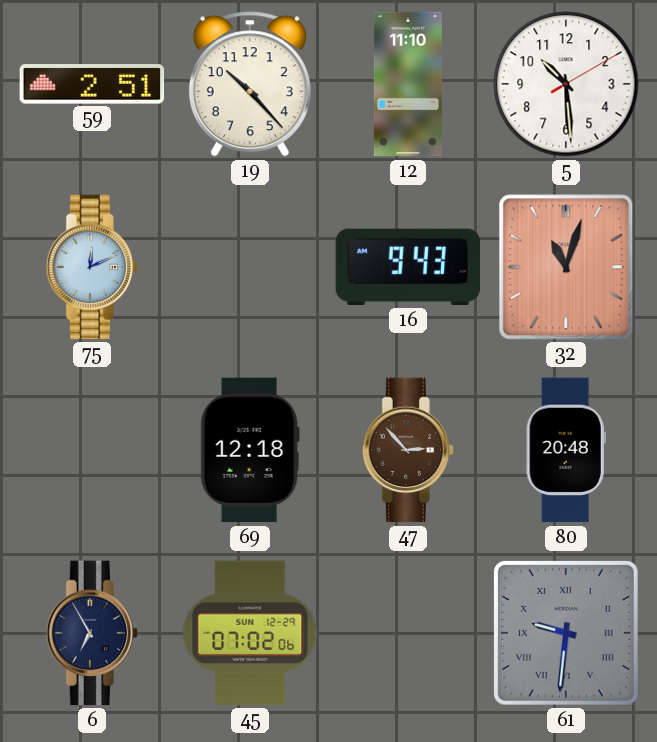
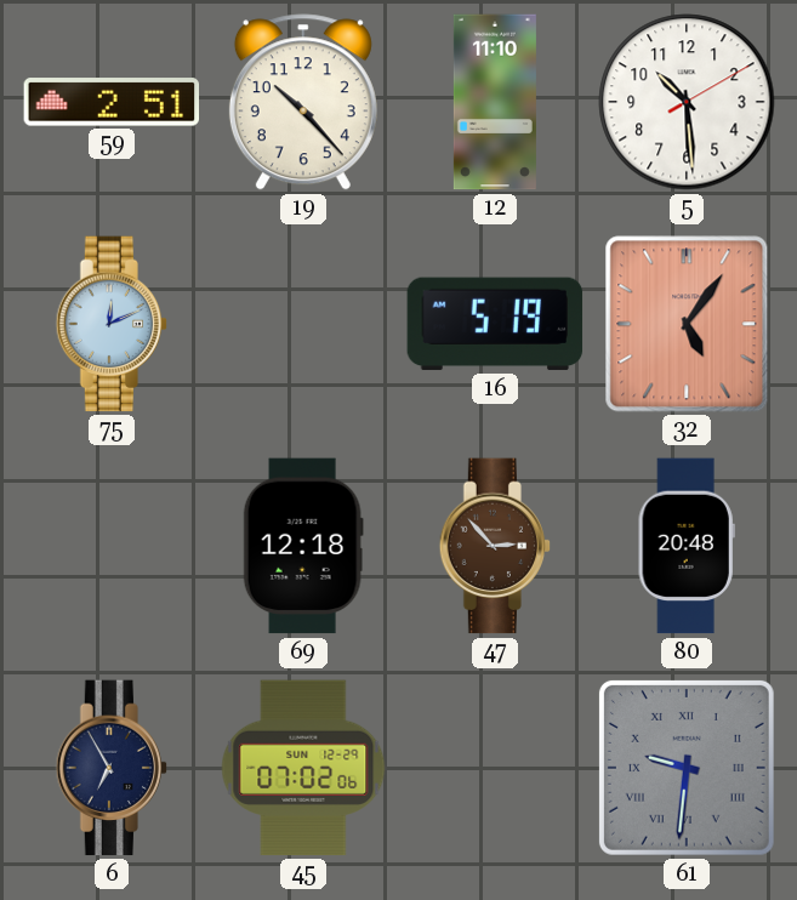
16: 9:43 -> 5:19 (495, 324)
32: 11:03 -> 5:06 (687, 324)
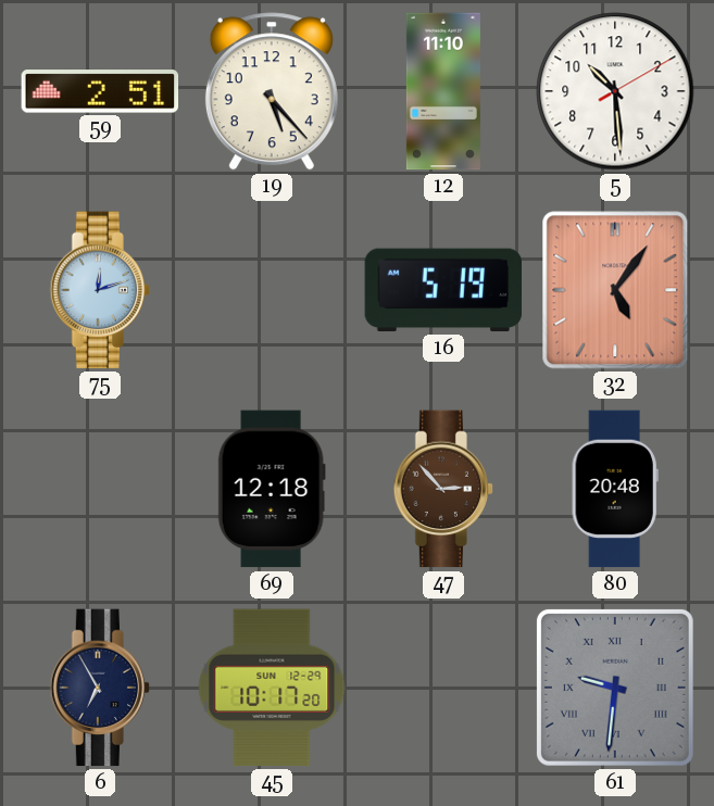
19: 10:23 -> 5:23 (272, 91)
75: 12:11 -> 12:12 (100, 290)
45: 07:02 -> 10:17 (272, 688)
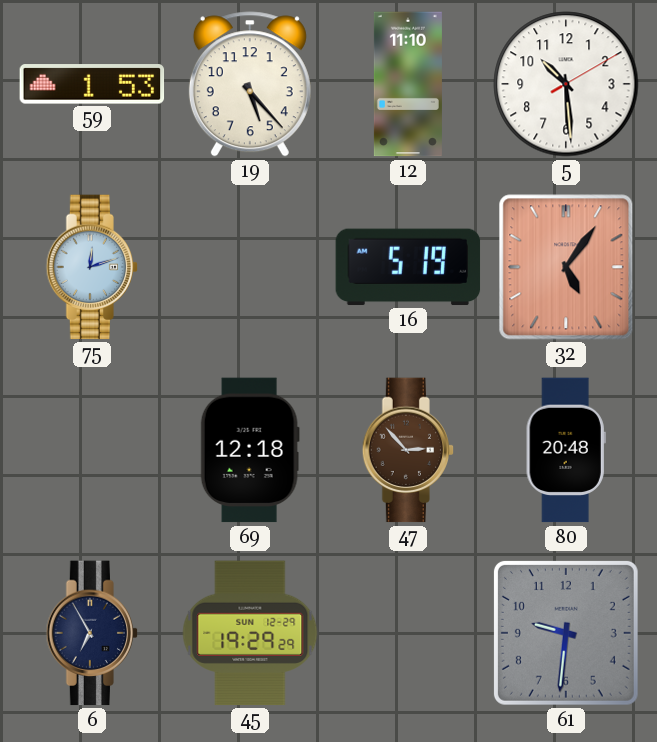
59: 2:51 -> 1:53 (92, 84)
45: 10:17 -> 19:29 (250, 633)
61 numerals: Roman -> Arabic (566, 633)
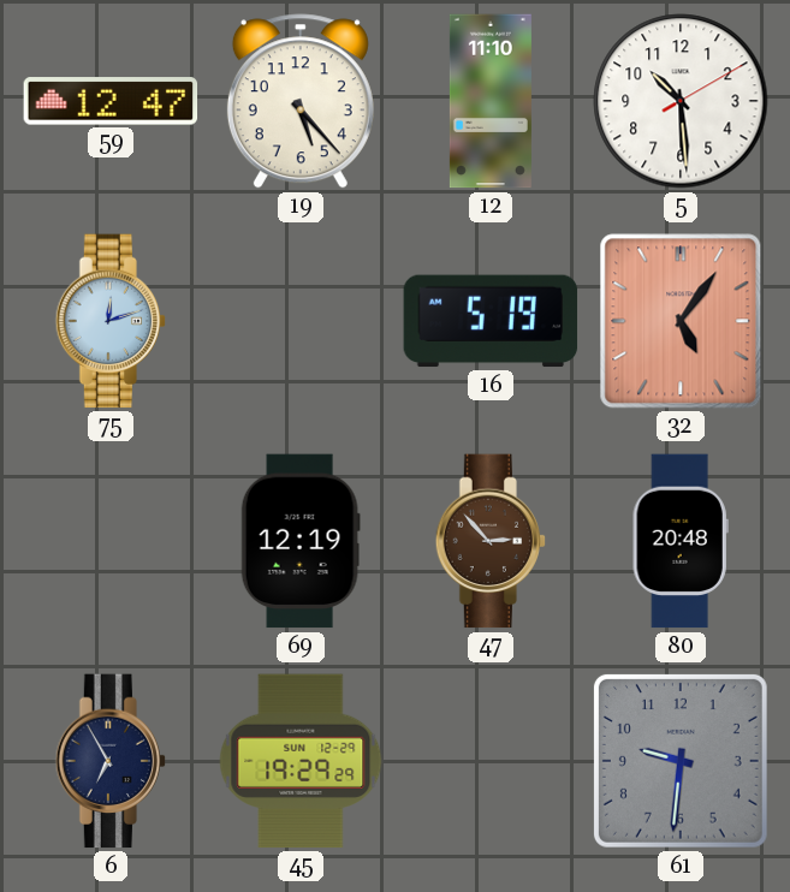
59: 1:53 -> 12:47 (111, 101)
69: 12:18 -> 12:19 (301, 541)
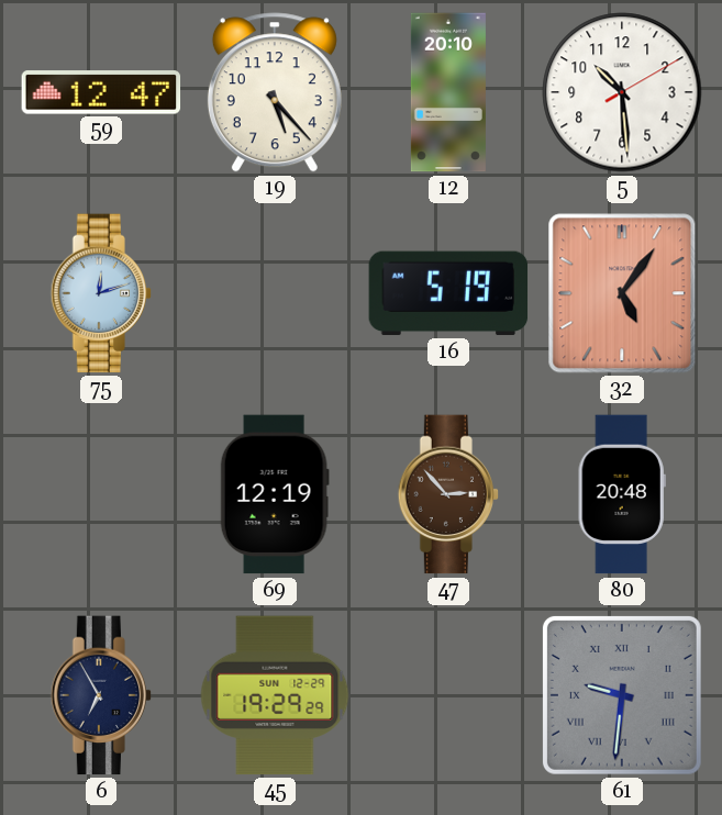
12: 11:10 -> 20:10 (448, 92)
61 numerals: Arabic -> Roman (622, 695)
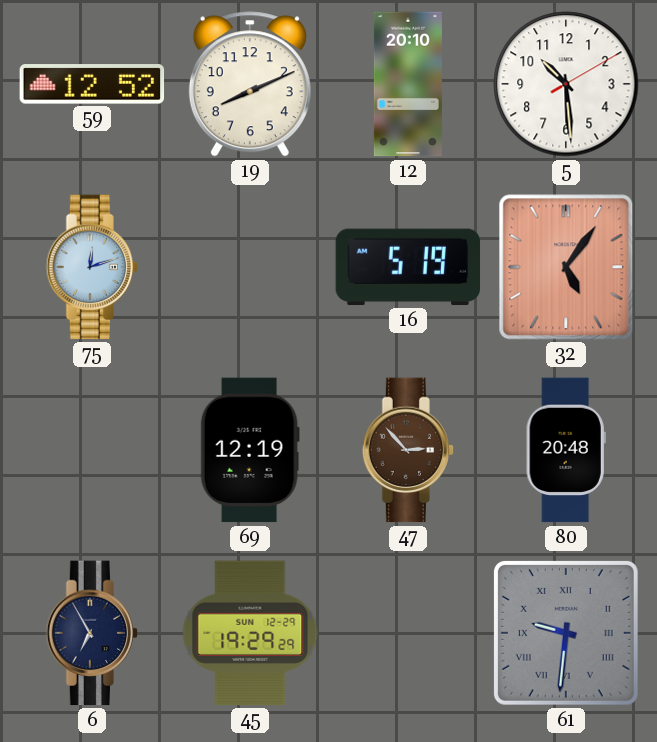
59: 12:47 -> 12:52 (92, 84)
19: 5:23 -> 8:11 (250, 84)
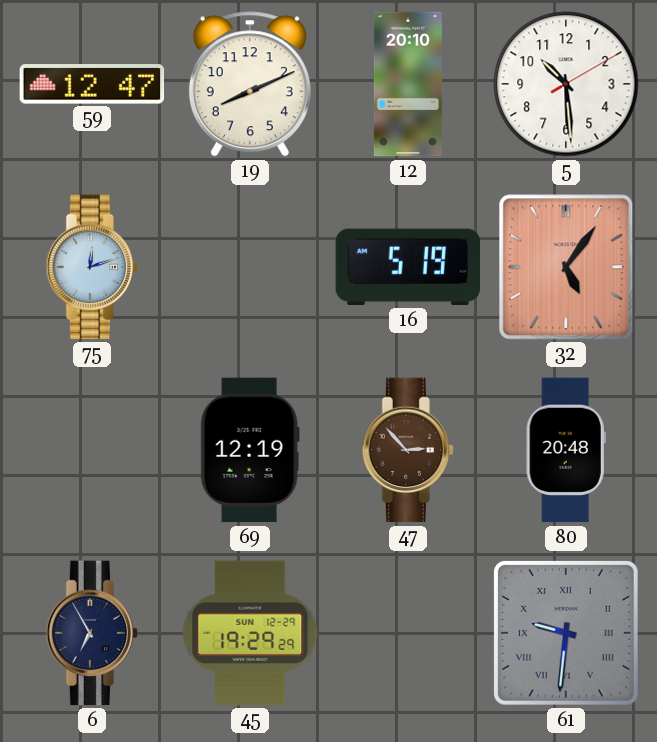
59: 12:52 -> 12:47 (92, 84)
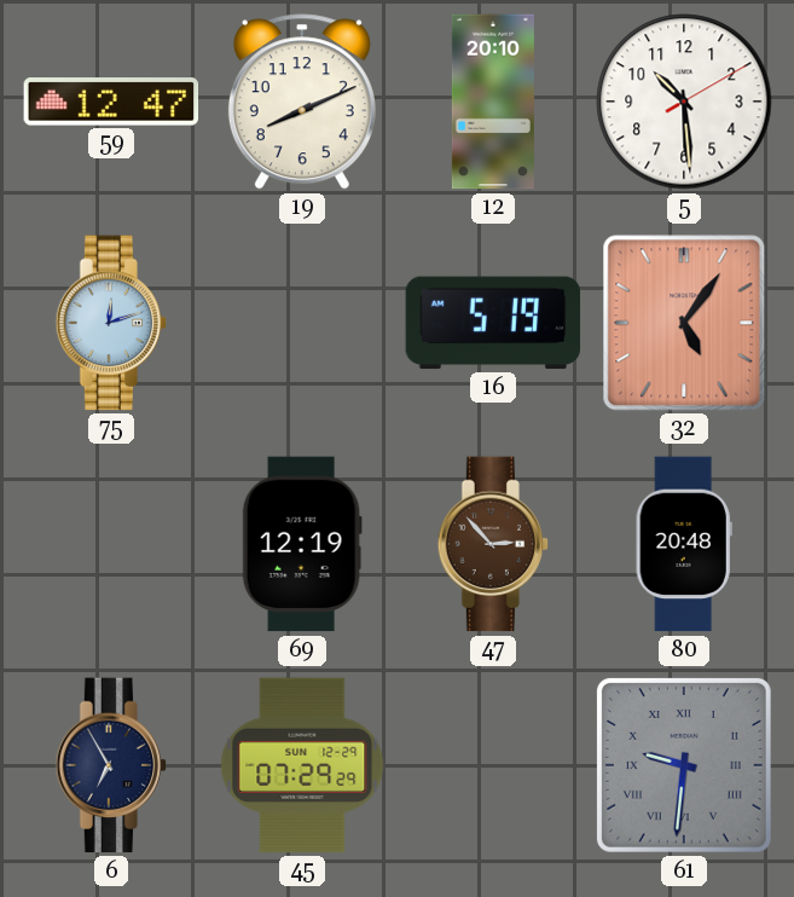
45: 19:29 -> 07:29 (302, 765)
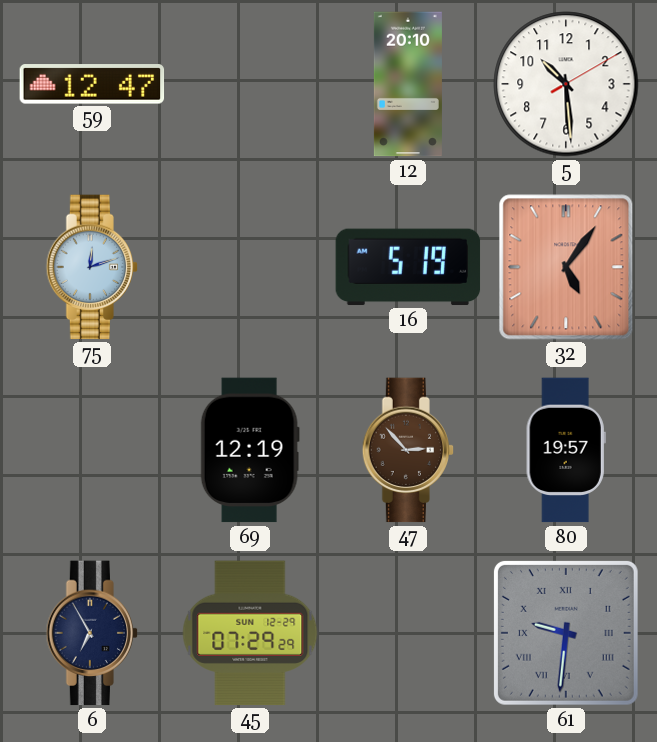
19: 8:11 -> none (302, 102)
80: 20:48 -> 19:57 (566, 450)
